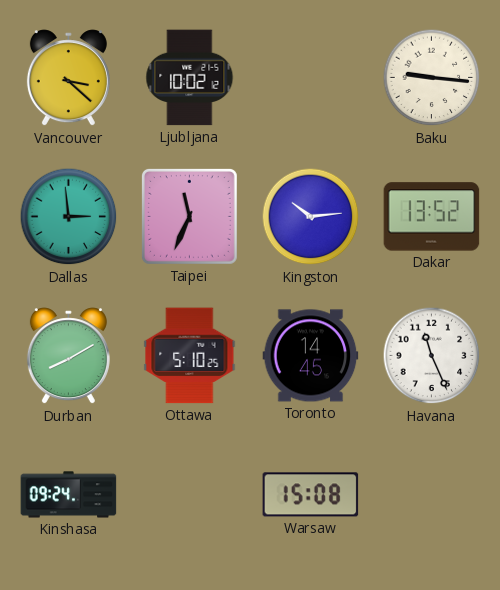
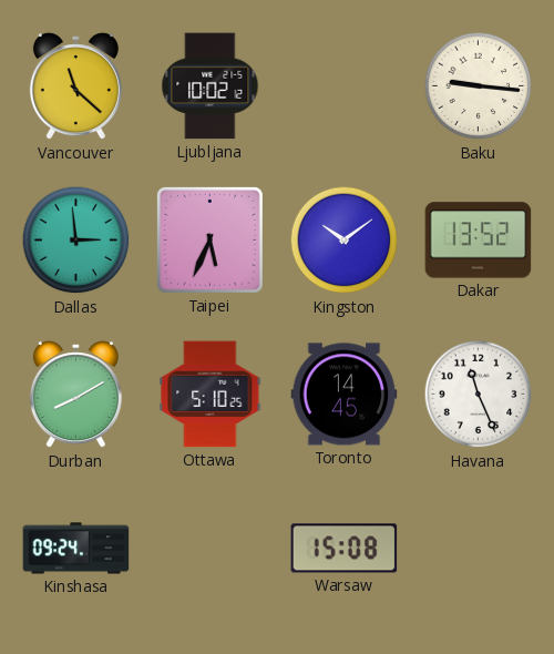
Vancouver: 3:22 -> 11:22 (75, 86)
Taipei: 11:34 -> 5:34 (209, 239)
Kingston: 10:14 -> 10:09 (345, 241)
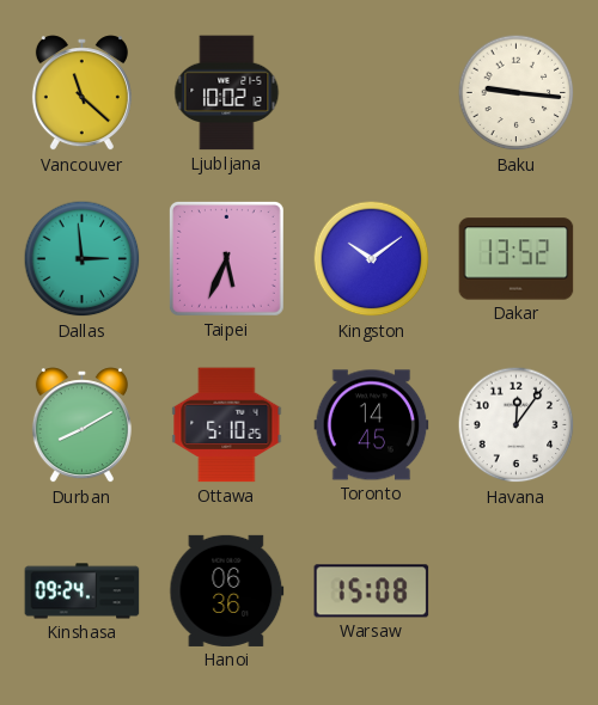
Havana: 11:26 -> 12:06 (517, 425)
Hanoi: none -> 06:36 (227, 590)
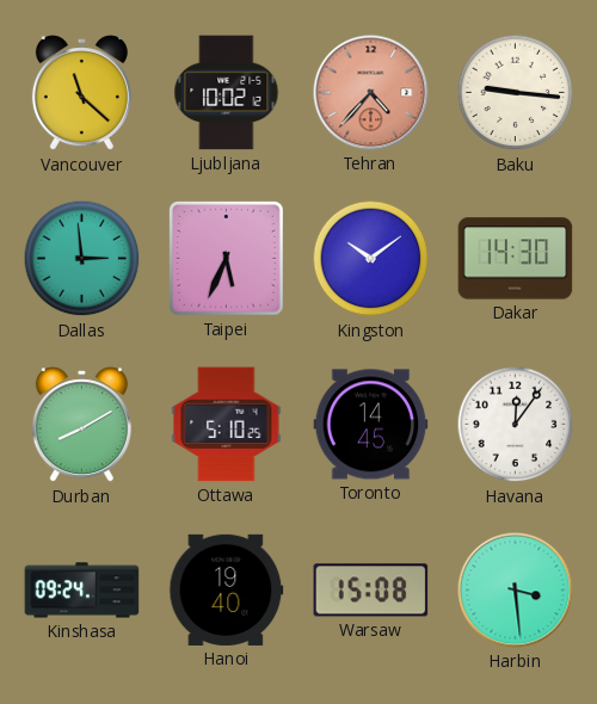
Tehran: none -> 4:37 (371, 93)
Dakar: 13:52 -> 14:30 (516, 259)
Hanoi: 06:36 -> 19:40 (227, 589)
Harbin: none -> 3:29 (516, 591)
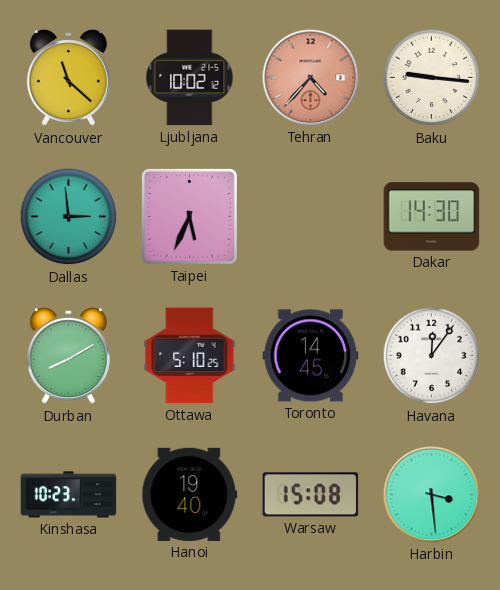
Kingston: 10:09 -> none (371, 259)
Kinshasa: 09:24 -> 10:23 (69, 495)
